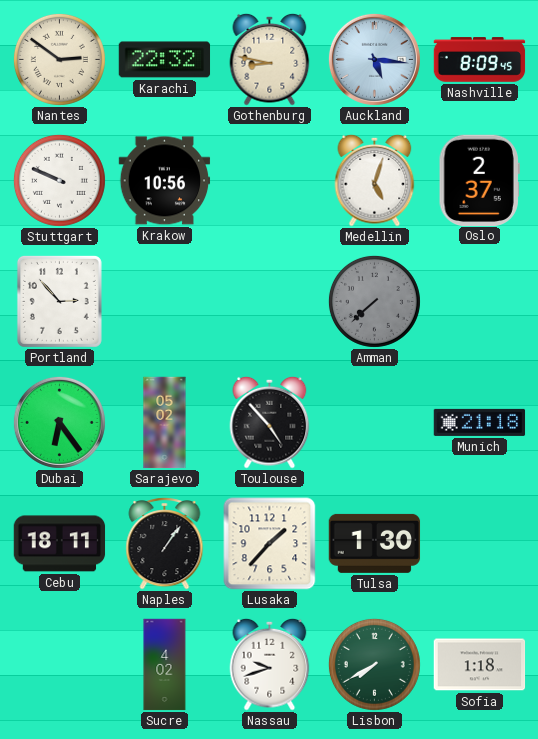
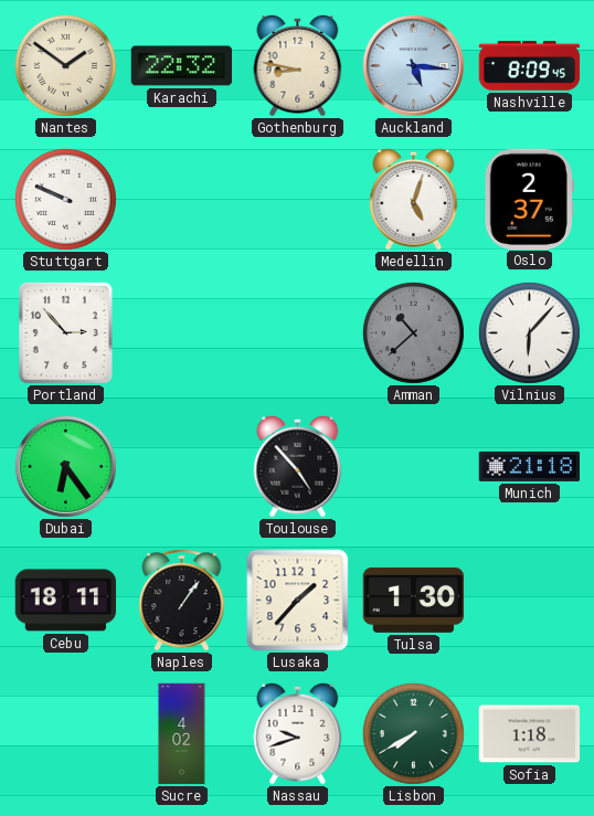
Nantes: 2:51 -> 1:51 (65, 65)
Krakow: 10:56 -> none (165, 181)
Amman: 7:38 -> 10:38 (413, 332)
Vilnius: none -> 6:07 (529, 332)
Sarajevo: 05:02 -> none (165, 423)
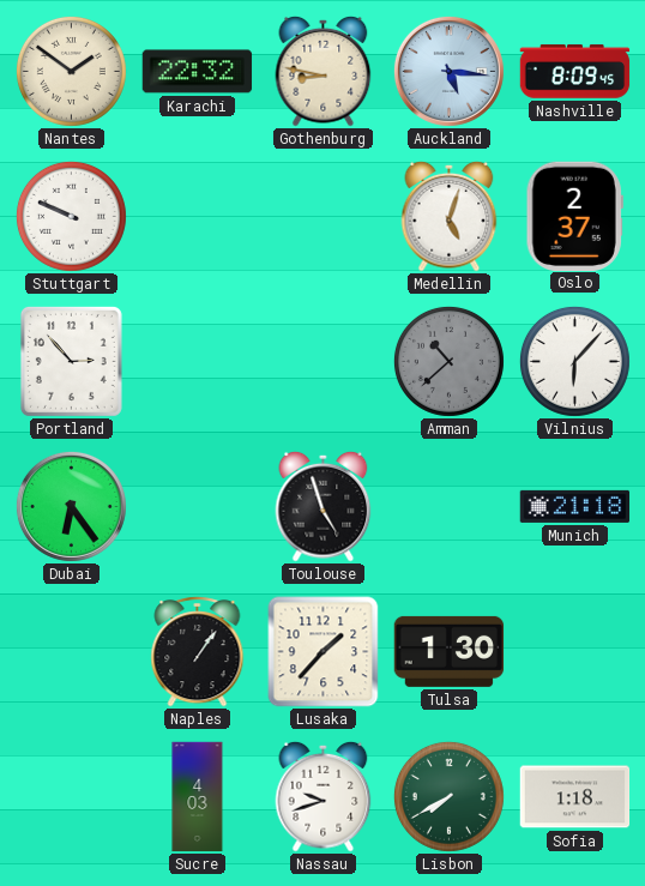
Toulouse: 4:53 -> 4:57 (324, 506)
Cebu: 18:11 -> none (66, 601)
Sucre: 4:02 -> 4:03 (198, 797)
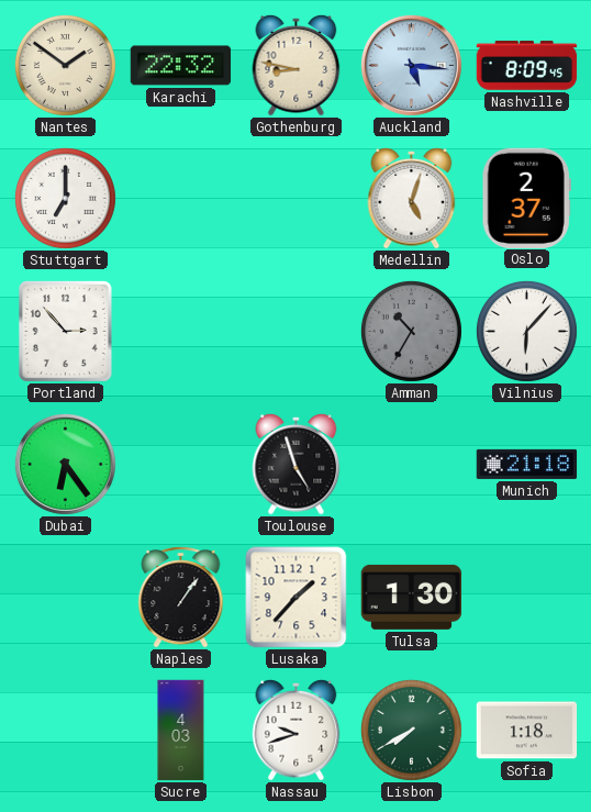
Stuttgart: 9:49 -> 7:00 (65, 198)
Amman: 10:38 -> 10:35 (411, 331)
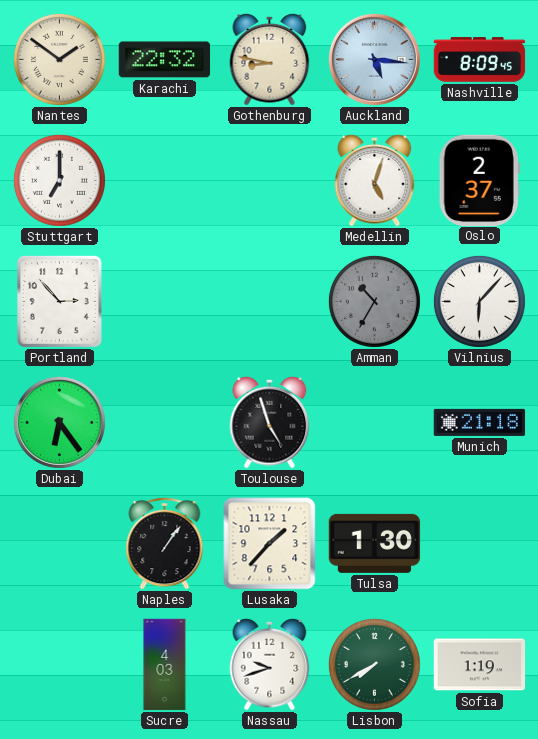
Sofia: 1:18 -> 1:19 (480, 665)
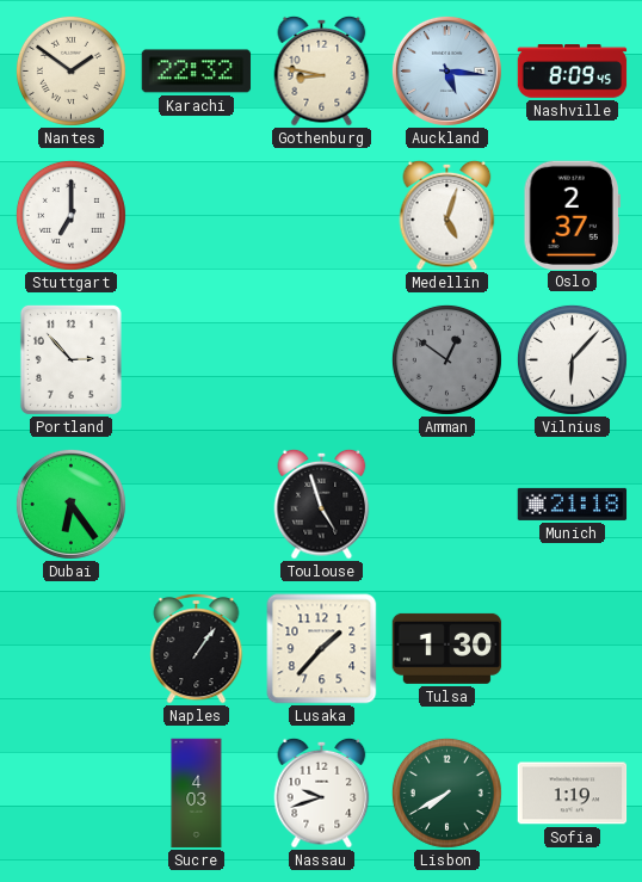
Amman: 10:35 -> 12:51 (446, 359)
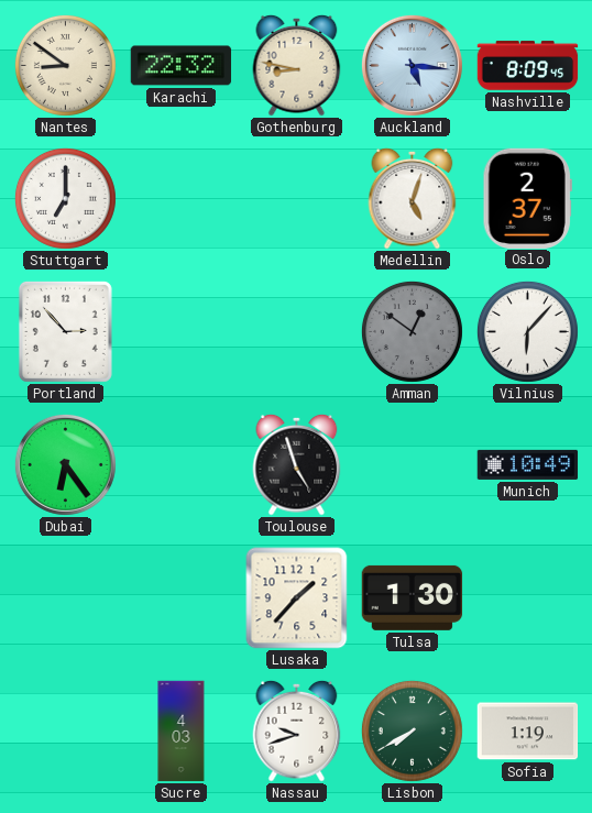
Nantes: 1:51 -> 8:51 (65, 65)
Munich: 21:18 -> 10:49 (528, 464)
Naples: 1:06 -> none (197, 649)
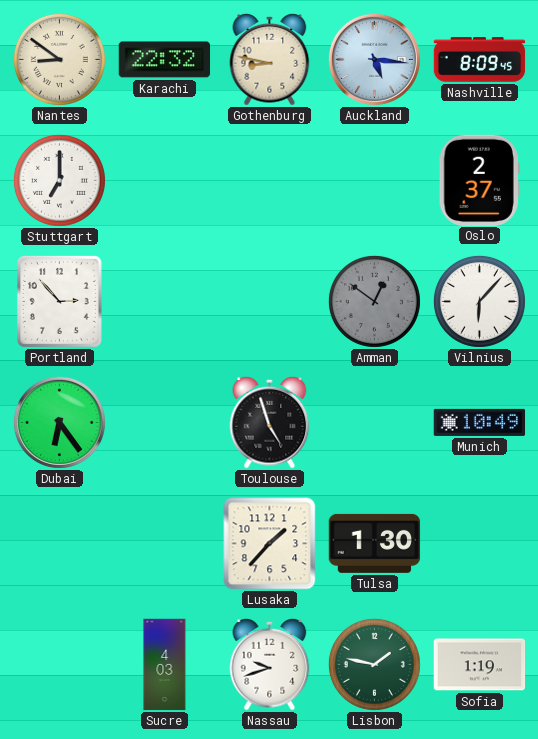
Medellin: 5:03 -> none (413, 198)
Lisbon: 7:40 -> 1:47 (374, 664)
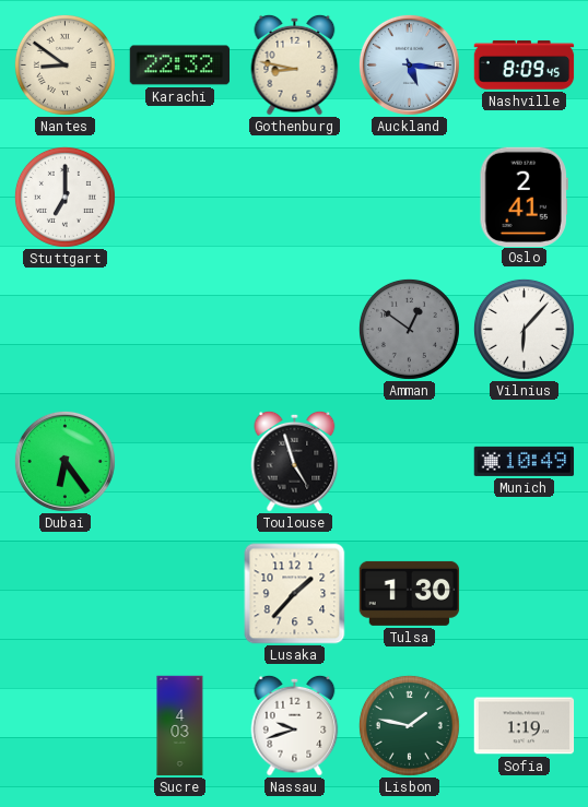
Oslo: 2:37 -> 2:41 (524, 197)
Portland: 2:53 -> none (59, 301)
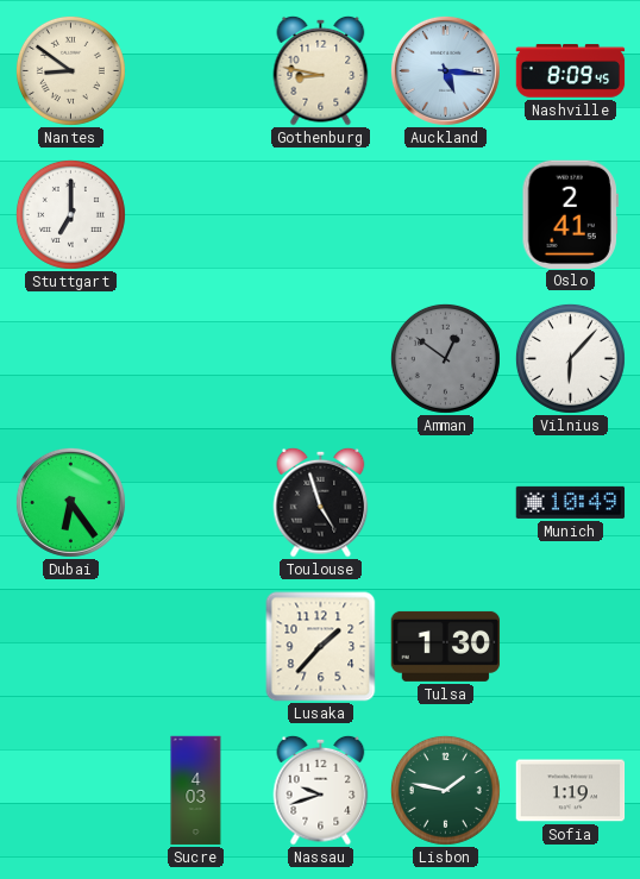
Karachi: 22:32 -> none (180, 66)
